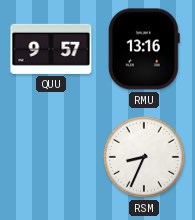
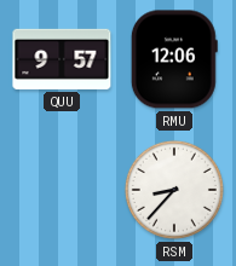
RMU: 13:16 -> 12:06 (174, 59)
RSM: 8:34 -> 8:37 (174, 190)
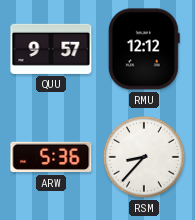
RMU: 12:06 -> 12:12 (144, 49)
ARW: none -> 5:36 (51, 157)
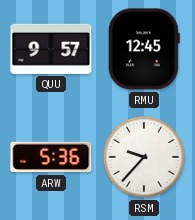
RMU: 12:12 -> 12:45 (144, 49)
RSM: 8:37 -> 9:37 (144, 157)
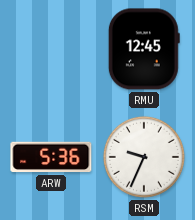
QUU: 9:57 -> none (51, 49)
RSM: 9:37 -> 9:34 (144, 157)
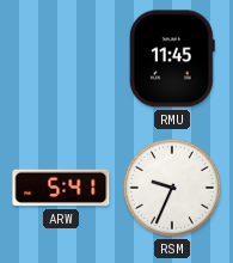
RMU: 12:45 -> 11:45 (172, 59)
ARW: 5:36 -> 5:41 (61, 188)
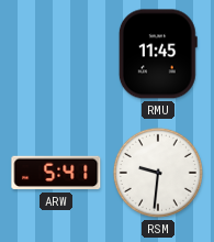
RSM: 9:34 -> 9:31 (158, 173)
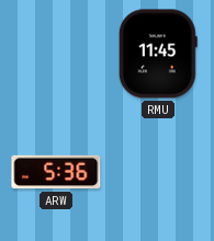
ARW: 5:41 -> 5:36 (56, 172)
RSM: 9:31 -> none (158, 173)
